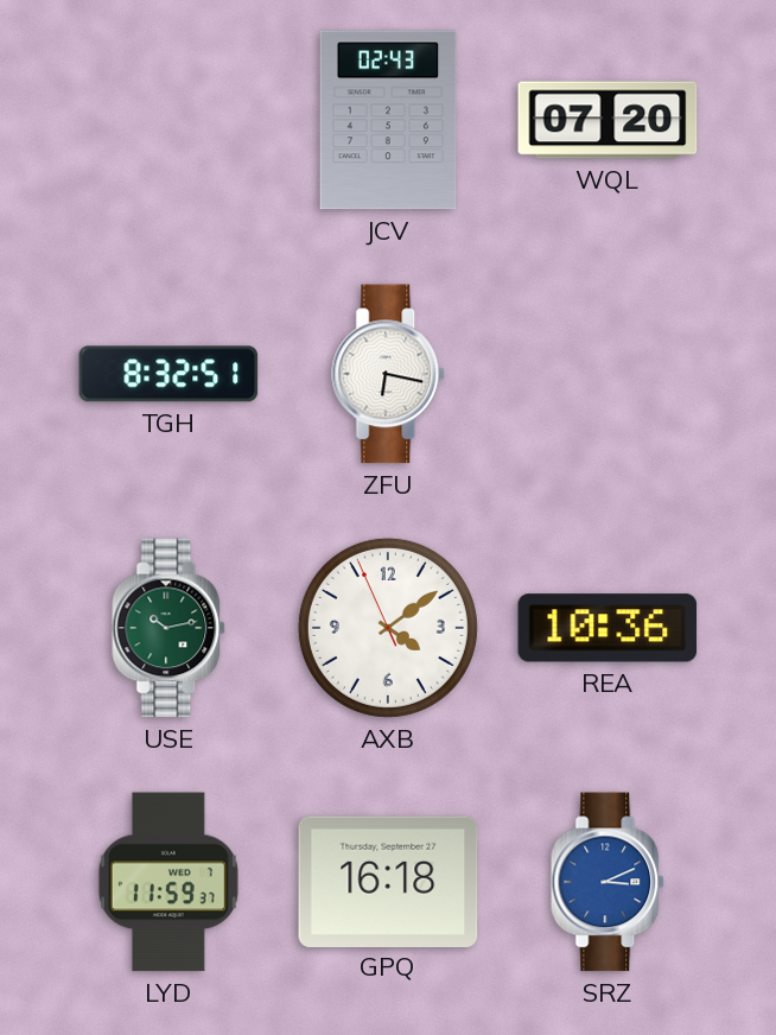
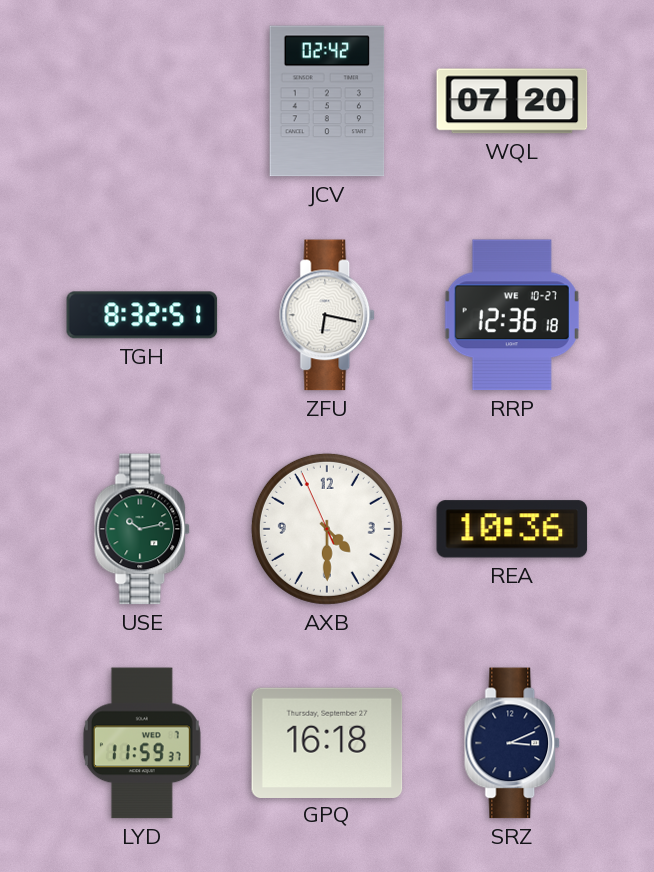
JCV: 02:43 -> 02:42 (327, 101)
RRP: none -> 12:36 (512, 315)
AXB: 4:08 -> 4:29 (327, 529)
SRZ dial: blue -> navy (513, 743)
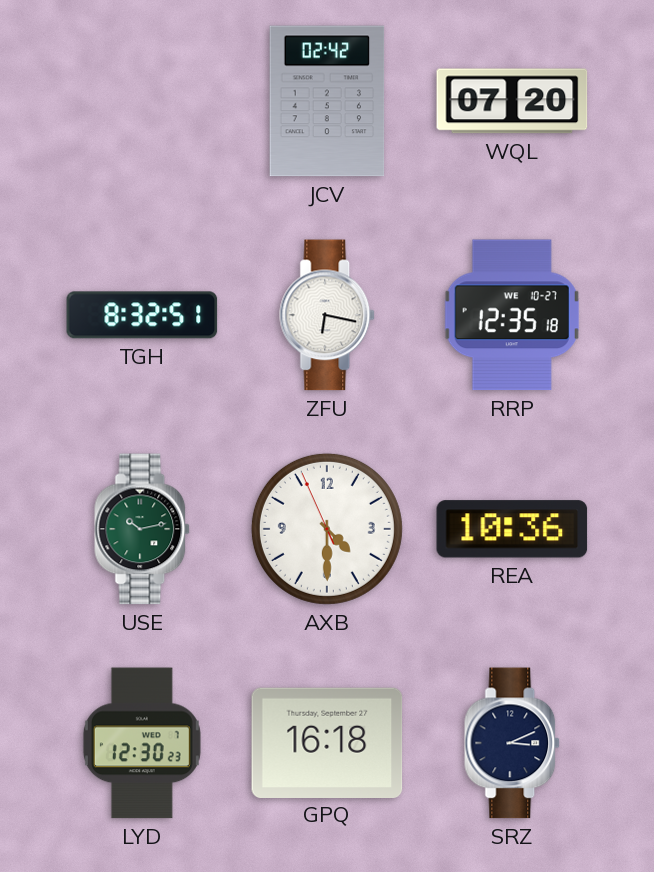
RRP: 12:36 -> 12:35 (512, 315)
LYD: 11:59 -> 12:30 (142, 743)
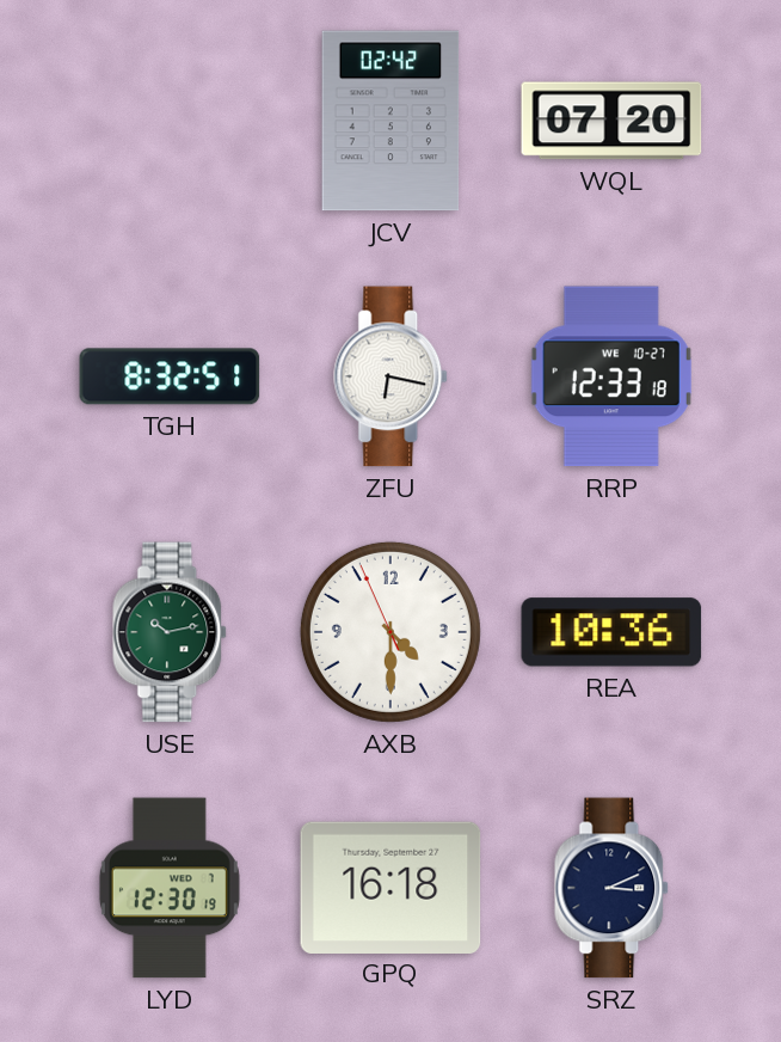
RRP: 12:35 -> 12:33 (611, 376)
LYD: 12:30:23 -> 12:30:19 (170, 888)
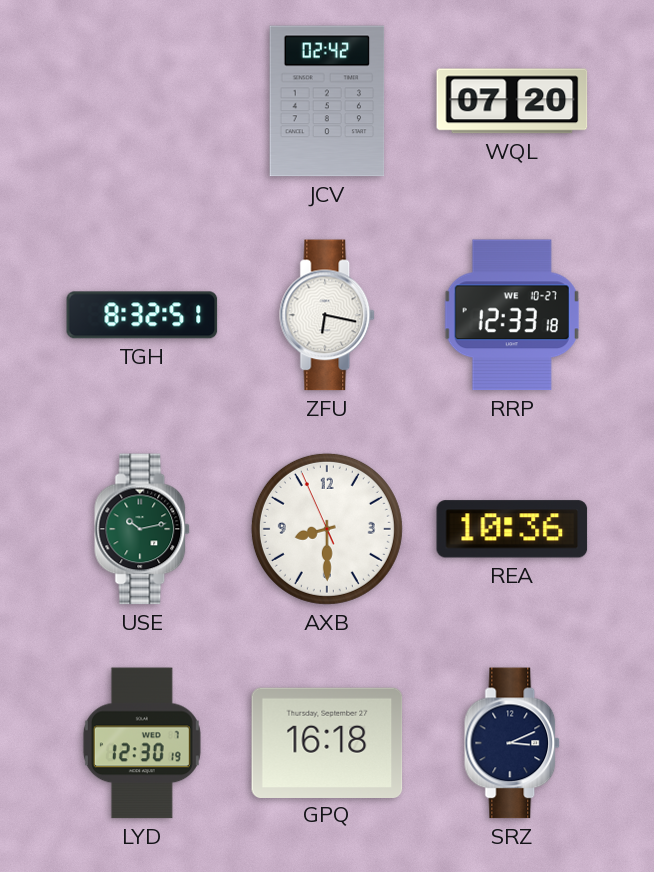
AXB: 4:29 -> 8:29 (327, 529)
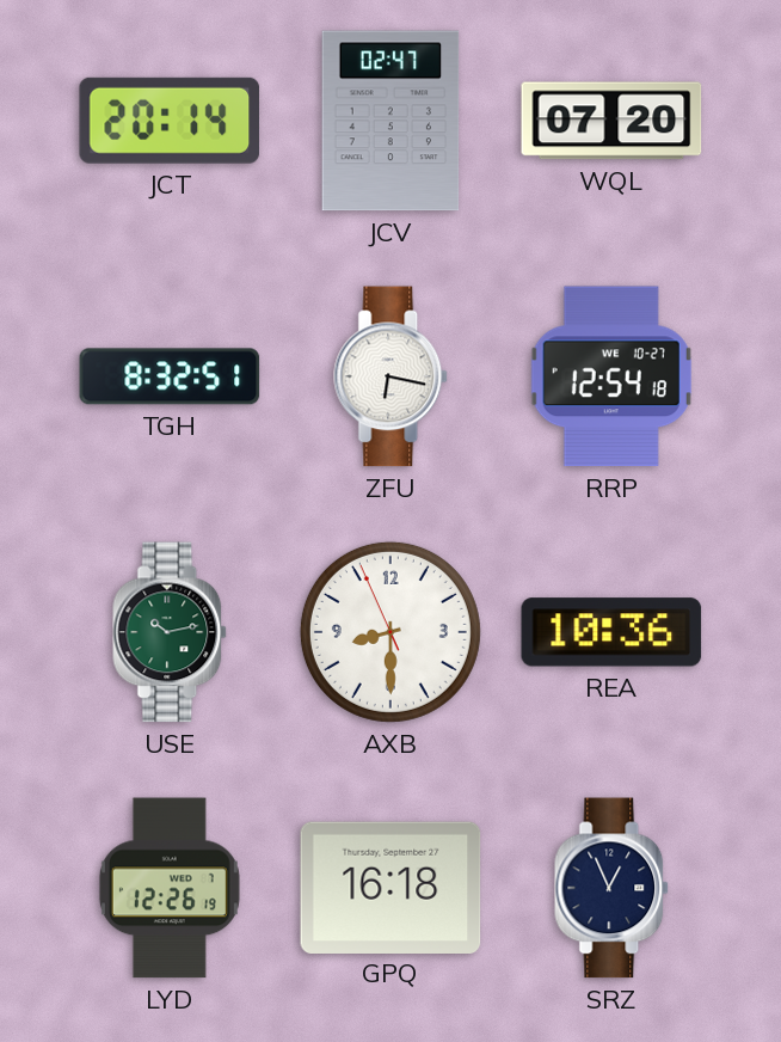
JCT: none -> 20:14 (168, 121)
JCV: 02:42 -> 02:47 (390, 121)
RRP: 12:33 -> 12:54 (611, 376)
LYD: 12:30 -> 12:26 (170, 888)
SRZ: 3:11 -> 12:56 (613, 888)
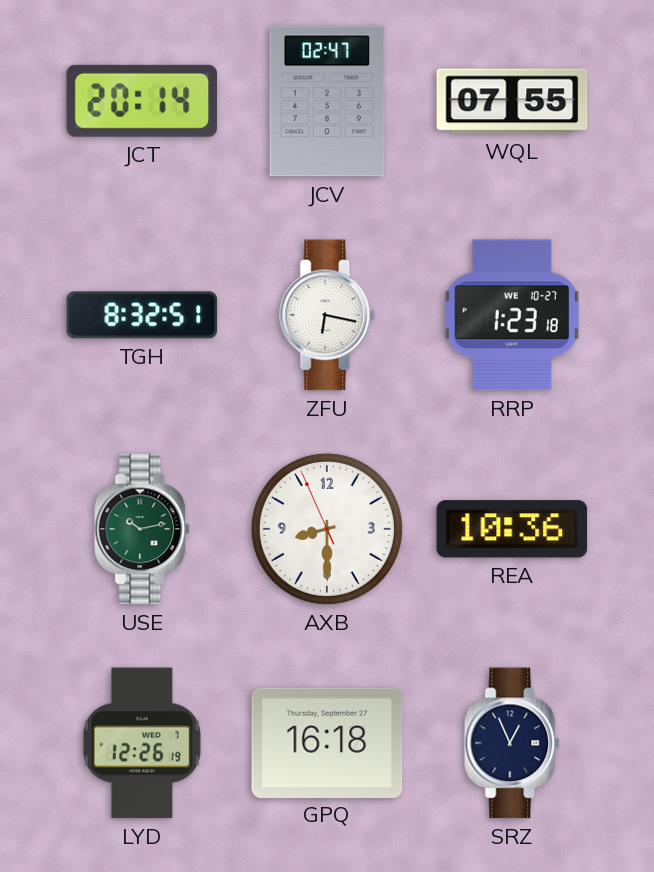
WQL: 07:20 -> 07:55 (512, 101)
RRP: 12:54 -> 1:23 (512, 315)
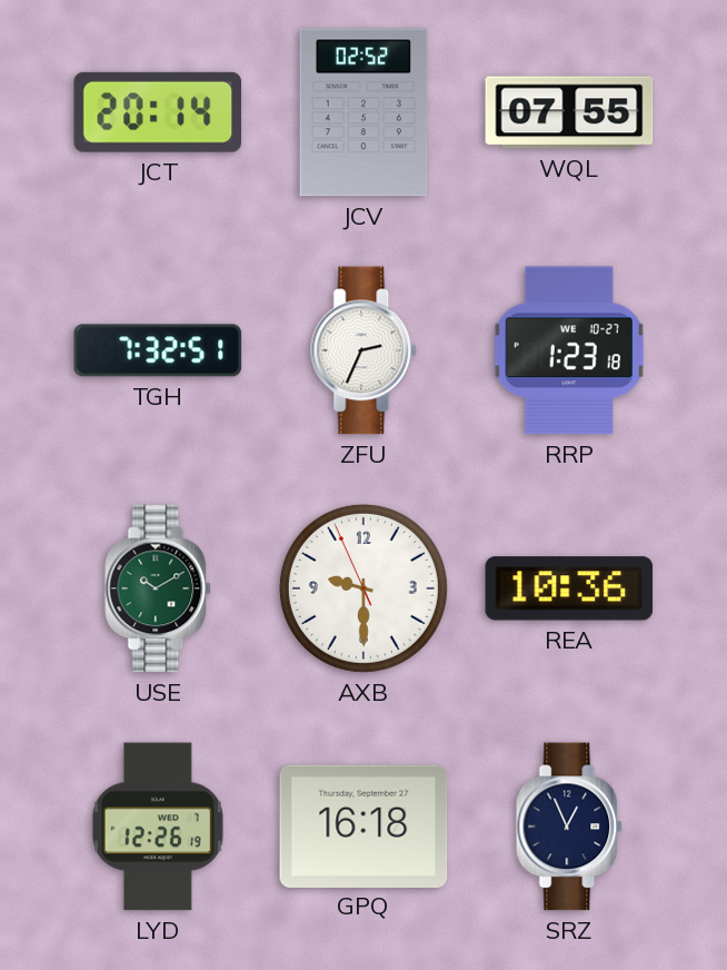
JCV: 02:47 -> 02:52 (363, 112)
TGH: 8:32 -> 7:32 (158, 350)
ZFU: 6:17 -> 2:34 (365, 350)
USE: 10:13 -> 10:10 (159, 588)
AXB: 8:29 -> 9:29 (363, 588)
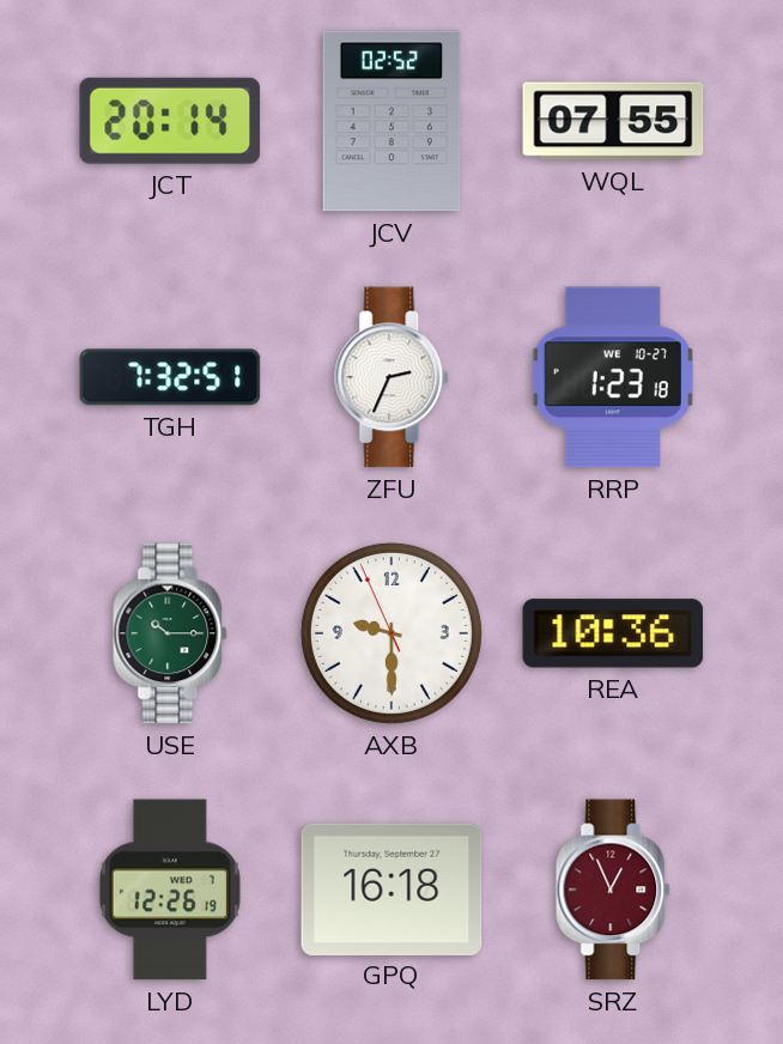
USE: 10:10 -> 10:15 (171, 633)
SRZ dial: navy -> burgundy (614, 890)
